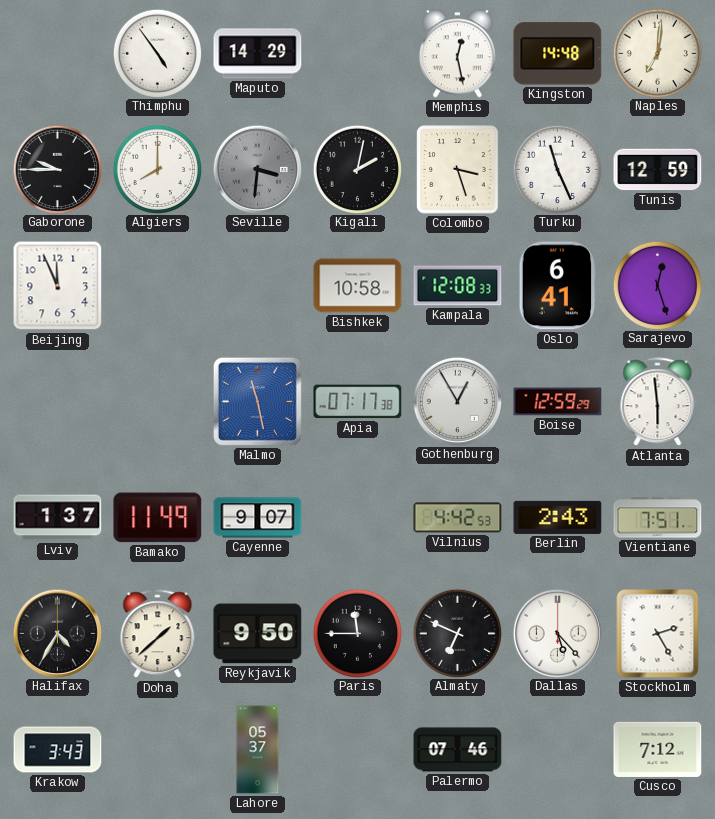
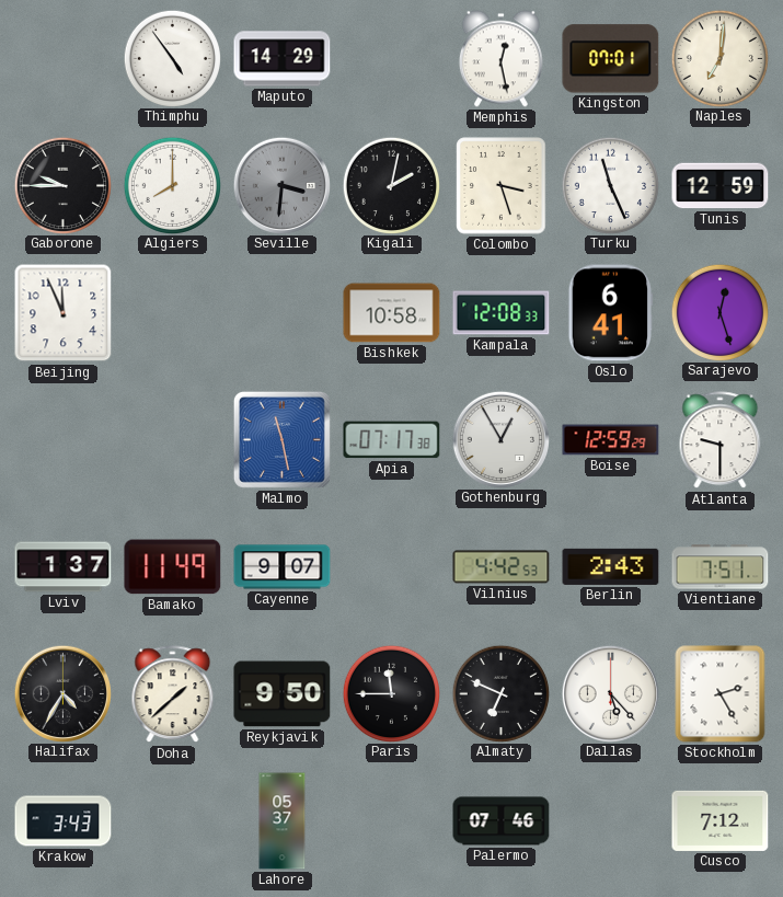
Kingston: 14:48 -> 07:01 (611, 59)
Atlanta: 5:59 -> 9:30 (721, 440)
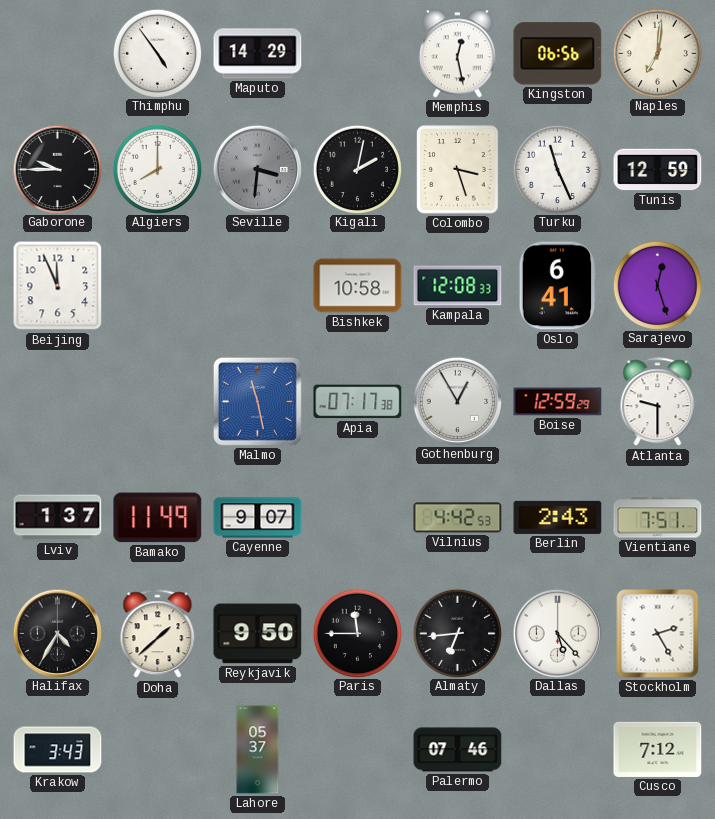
Kingston: 07:01 -> 06:56 (558, 54)
Almaty: 6:49 -> 6:44 (457, 633)
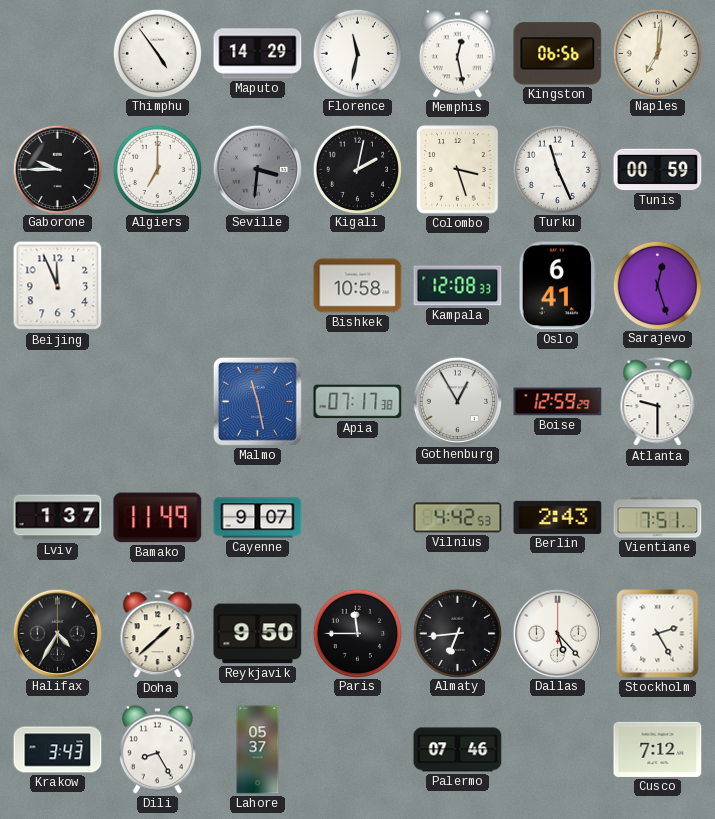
Florence: none -> 11:32 (357, 53)
Algiers: 8:00 -> 7:00 (157, 169)
Tunis: 12:59 -> 00:59 (658, 170)
Dili: none -> 8:25 (157, 750)
